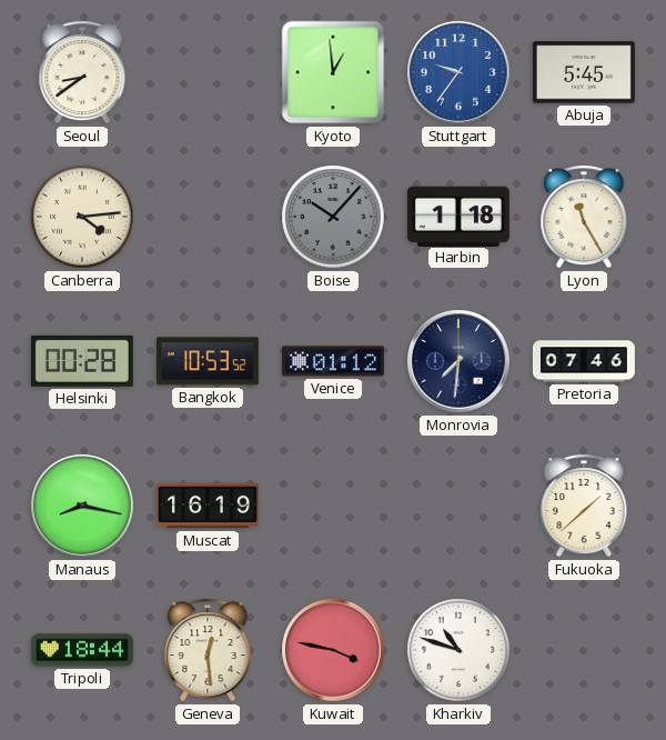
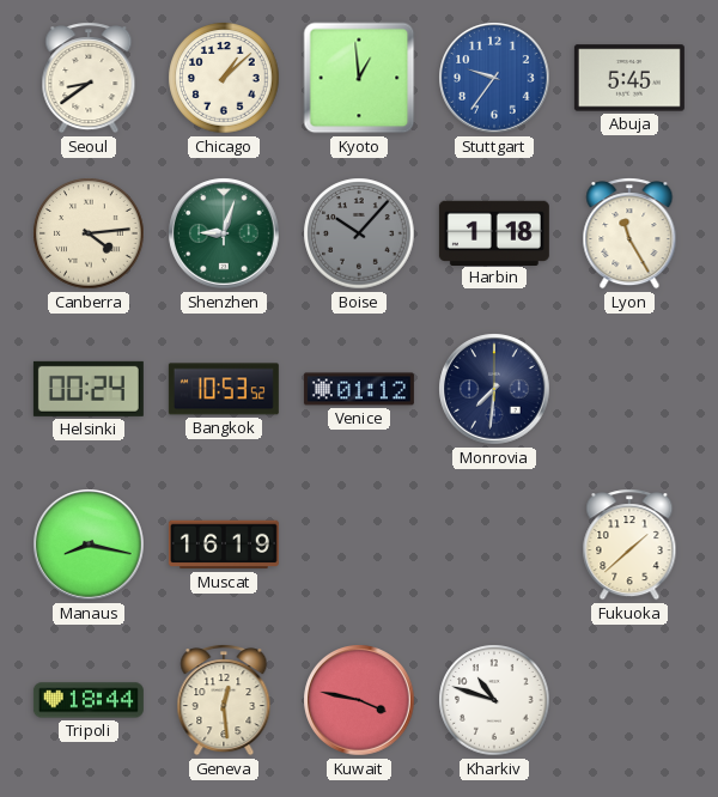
Chicago: none -> 1:08 (224, 78)
Shenzhen: none -> 9:03 (224, 233)
Helsinki: 00:28 -> 00:24 (89, 389)
Pretoria: 07:46 -> none (584, 361)
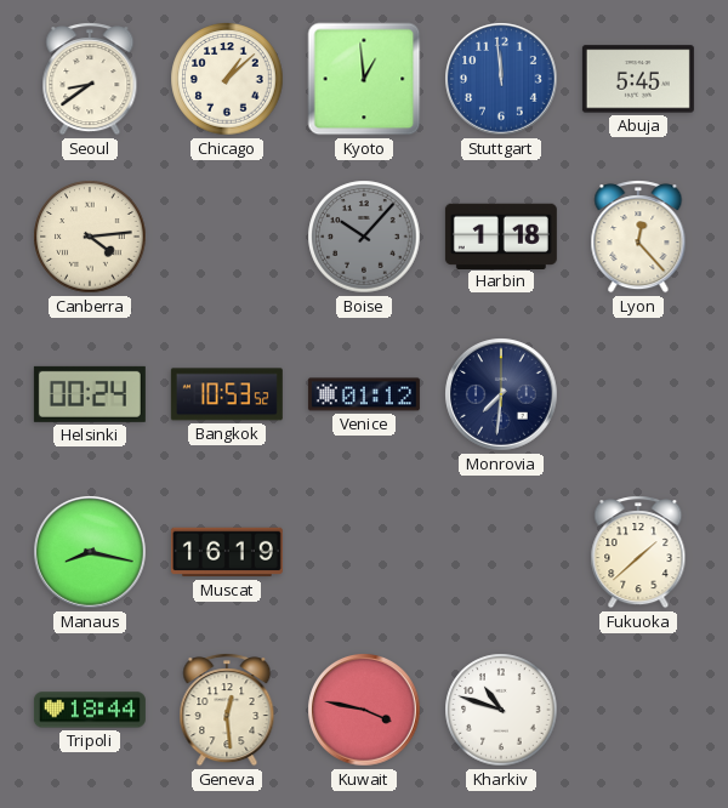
Stuttgart: 9:36 -> 11:59 (501, 79)
Shenzhen: 9:03 -> none (224, 233)
Lyon: 11:25 -> 12:23 (638, 237)
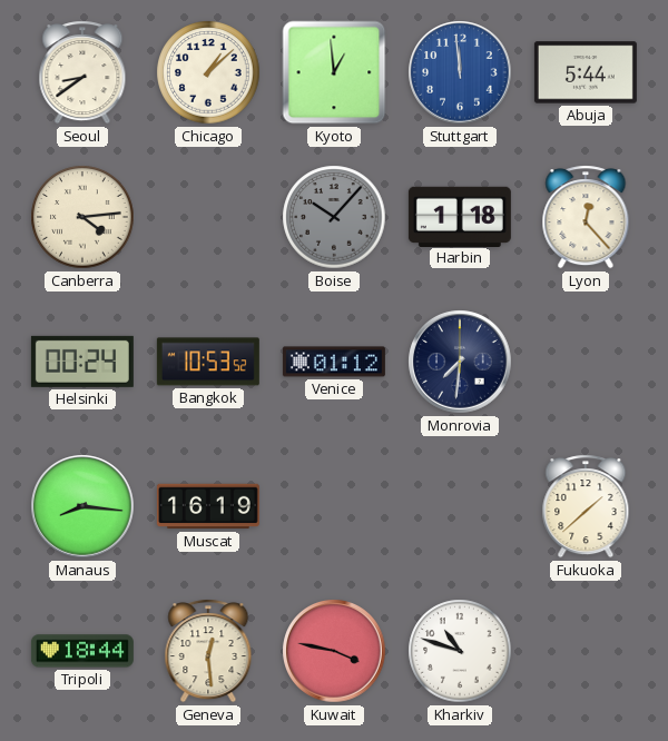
Abuja: 5:45 -> 5:44 (586, 72)
Manaus: 8:17 -> 8:16 (82, 506)
